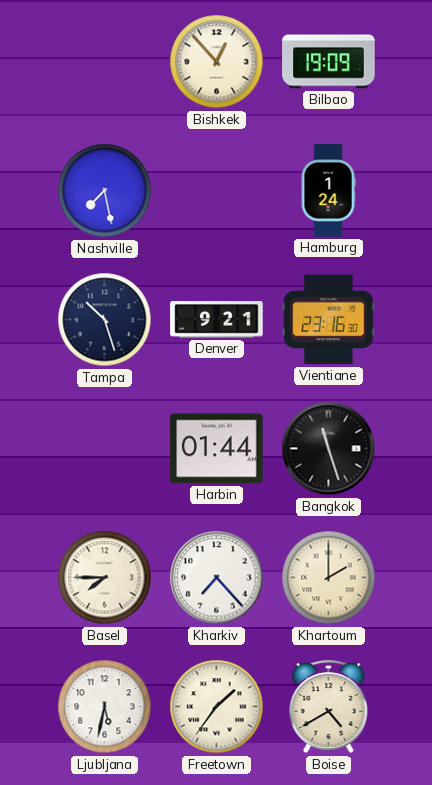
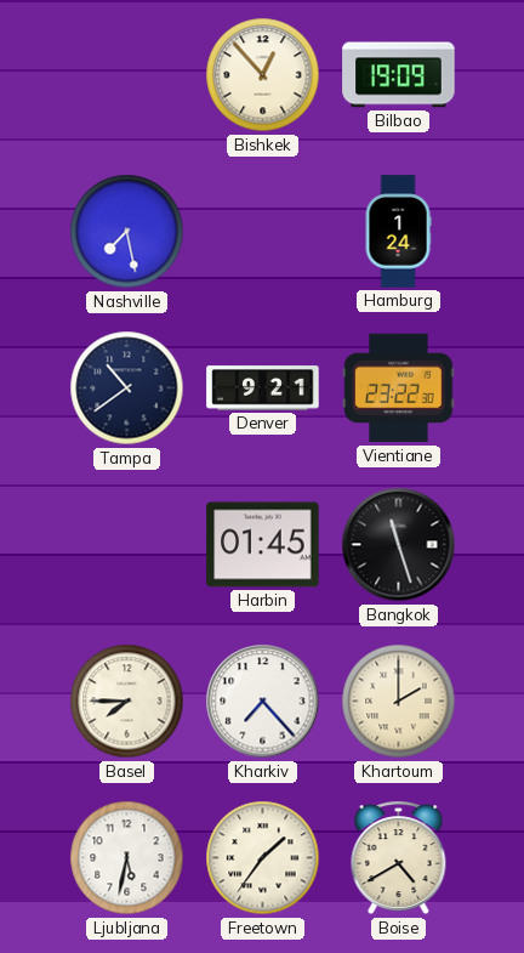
Tampa: 10:27 -> 10:39 (127, 388)
Vientiane: 23:16 -> 23:22 (399, 388)
Harbin: 01:44 -> 01:45 (263, 545)
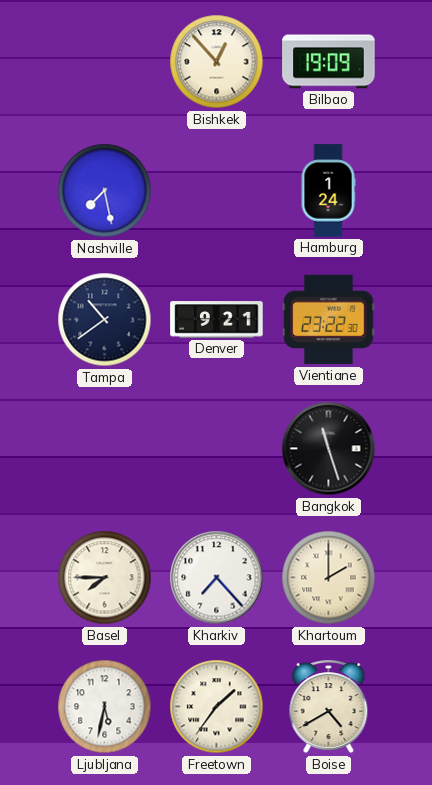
Harbin: 01:45 -> none (263, 545)
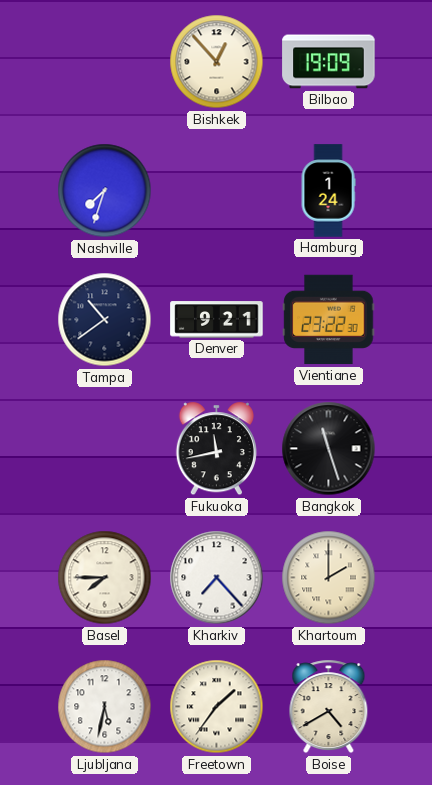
Nashville: 7:28 -> 7:33 (105, 191)
Fukuoka: none -> 11:43 (216, 449)
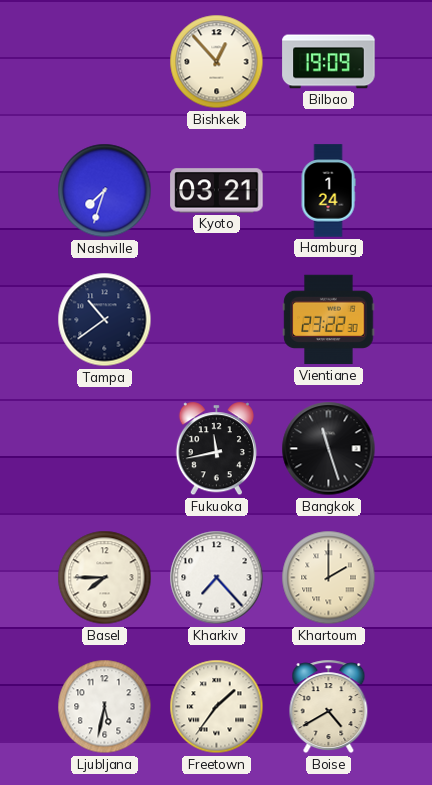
Kyoto: none -> 03:21 (217, 191)
Denver: 9:21 -> none (217, 320)
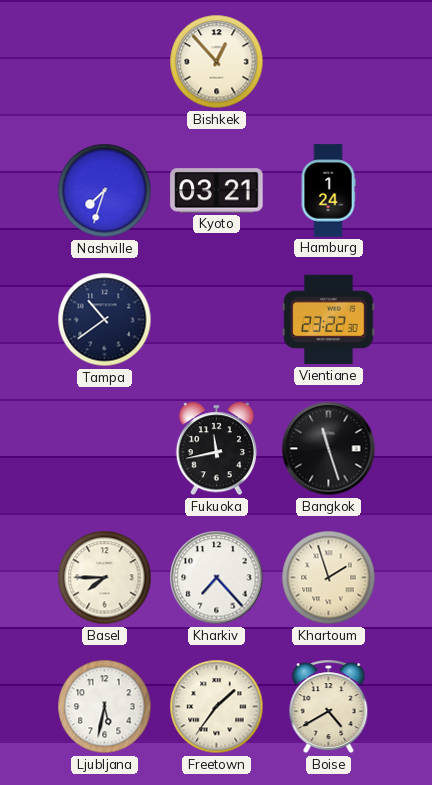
Bilbao: 19:09 -> none (329, 62)
Khartoum: 2:00 -> 1:57 (329, 578)
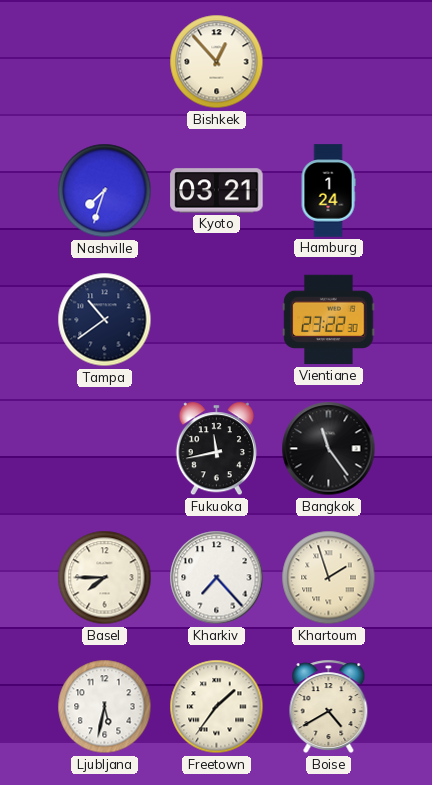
Bangkok: 11:27 -> 11:24 (329, 449)
